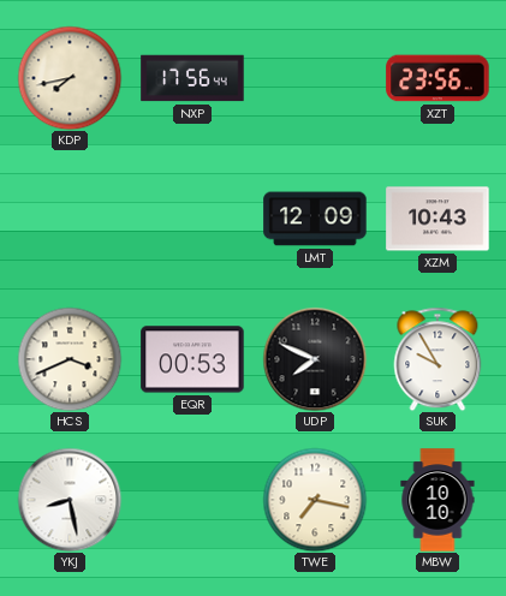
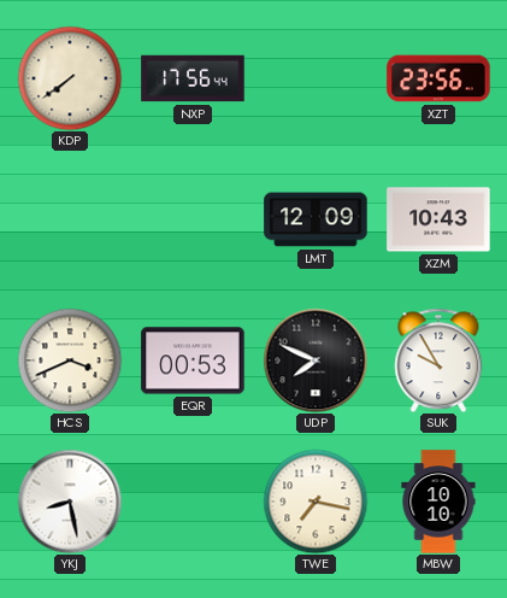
KDP: 7:43 -> 7:39 (70, 78)
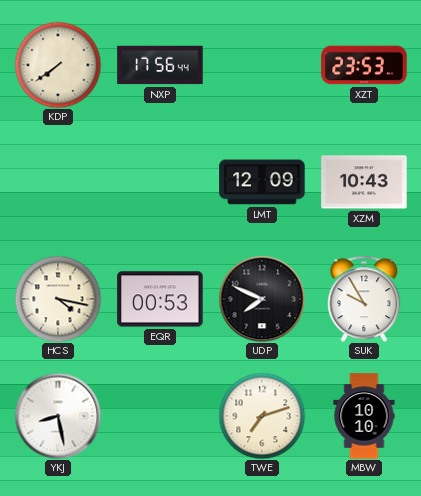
XZT: 23:56 -> 23:53 (364, 65)
HCS: 3:41 -> 4:17 (58, 299)
TWE: 7:17 -> 7:12 (262, 416)
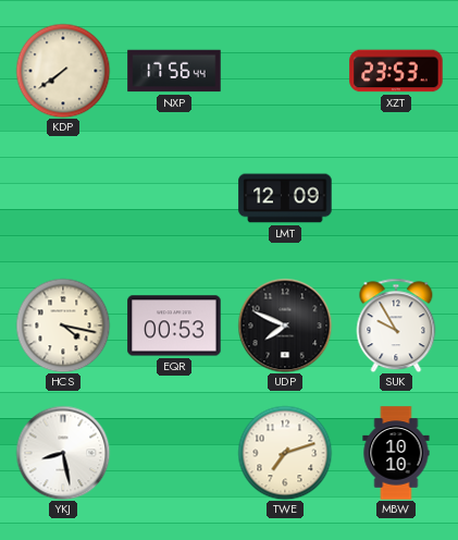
XZM: 10:43 -> none (364, 182)
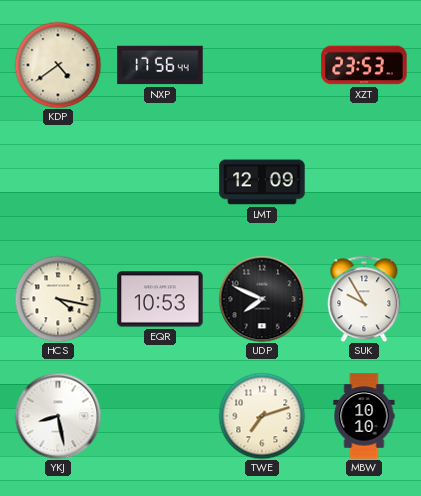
KDP: 7:39 -> 4:39 (58, 65)
EQR: 00:53 -> 10:53 (160, 299)
